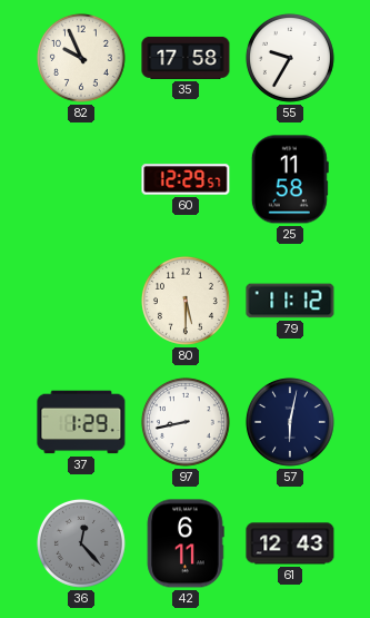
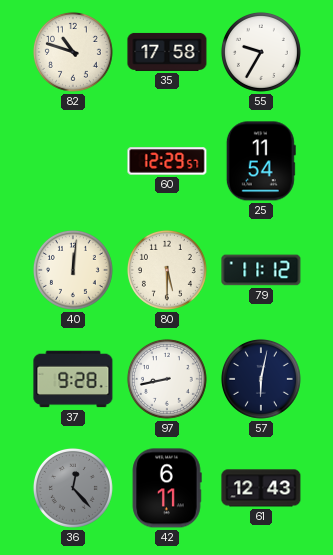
82: 9:56 -> 10:48 (73, 52)
25: 11:58 -> 11:54 (261, 161)
40: none -> 12:01 (73, 270)
37: 1:29 -> 9:28 (73, 379)
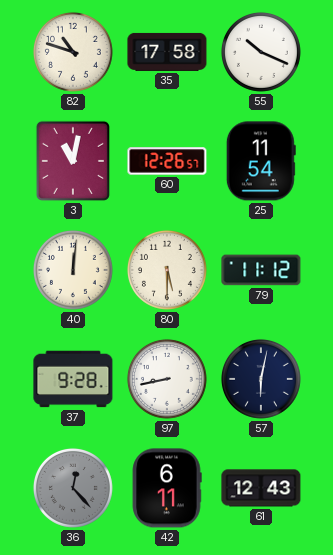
55: 9:35 -> 10:19 (261, 52)
3: none -> 11:02 (73, 161)
60: 12:29 -> 12:26 (167, 161)
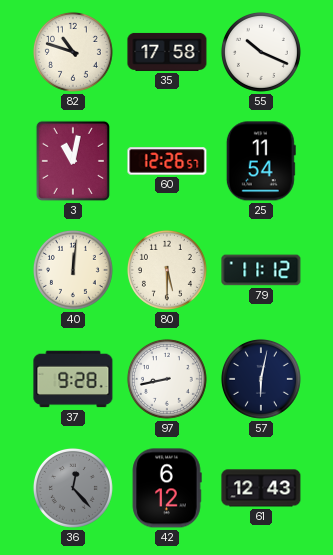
42: 6:11 -> 6:12 (167, 488)
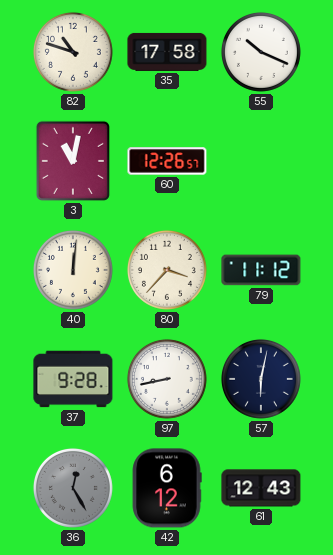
25: 11:54 -> none (261, 161)
80: 5:30 -> 3:37 (167, 270)
36: 12:23 -> 12:25 (73, 488)
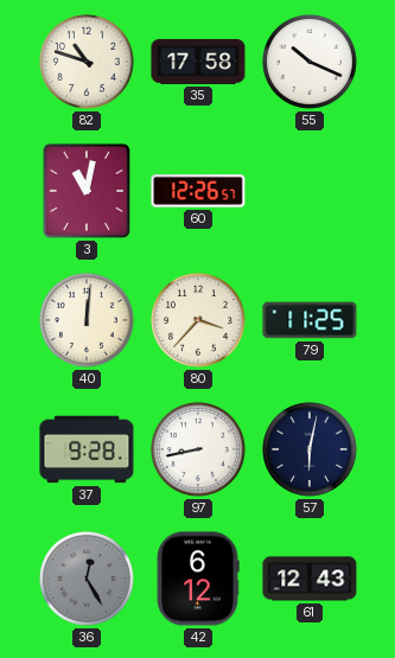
79: 11:12 -> 11:25 (310, 320)
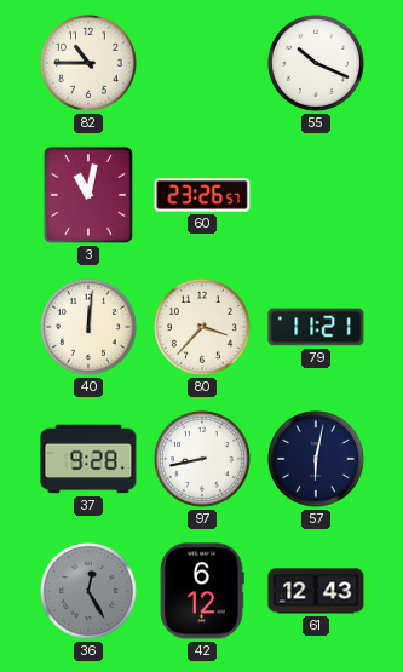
82: 10:48 -> 10:45 (88, 63)
35: 17:58 -> none (198, 62)
60: 12:26 -> 23:26 (202, 195)
79: 11:25 -> 11:21 (316, 327)
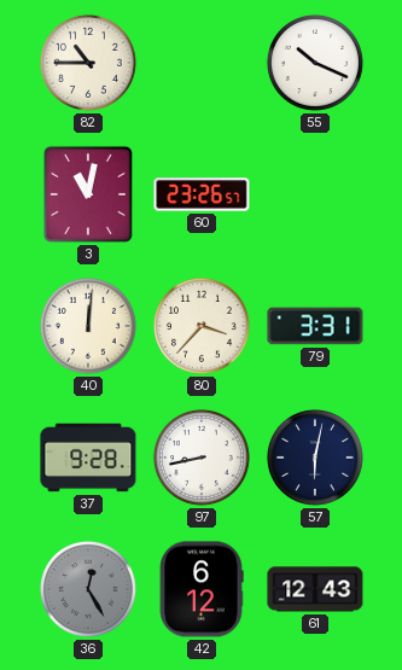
79: 11:21 -> 3:31 (315, 326)
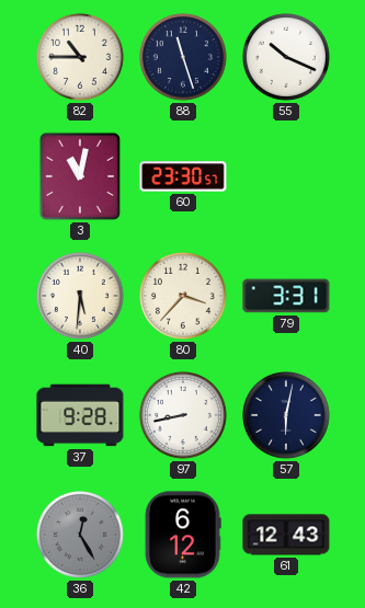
88: none -> 11:27 (183, 57)
60: 23:26 -> 23:30 (183, 176)
40: 12:01 -> 5:31 (80, 296)
